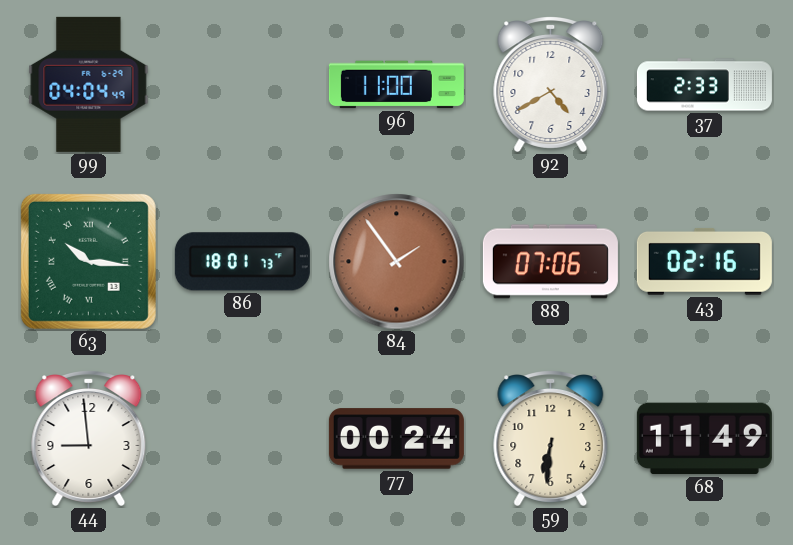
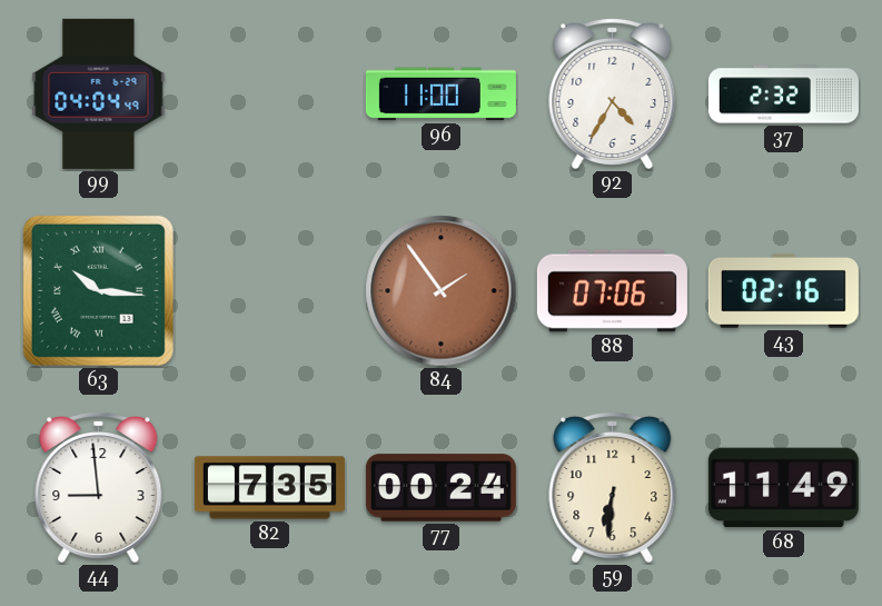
92: 4:40 -> 4:35 (613, 95)
37: 2:33 -> 2:32 (783, 95)
86: 18:01 -> none (242, 262)
82: none -> 7:35 (269, 488)
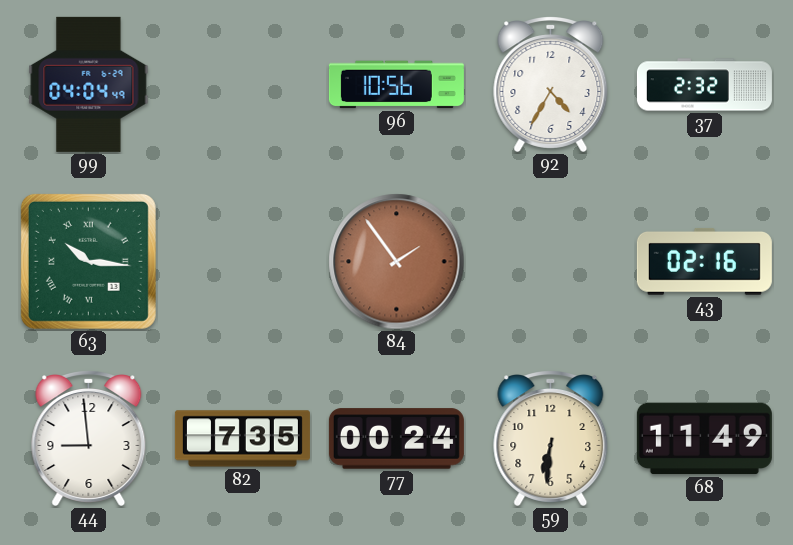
96: 11:00 -> 10:56 (396, 85)
88: 07:06 -> none (612, 291)
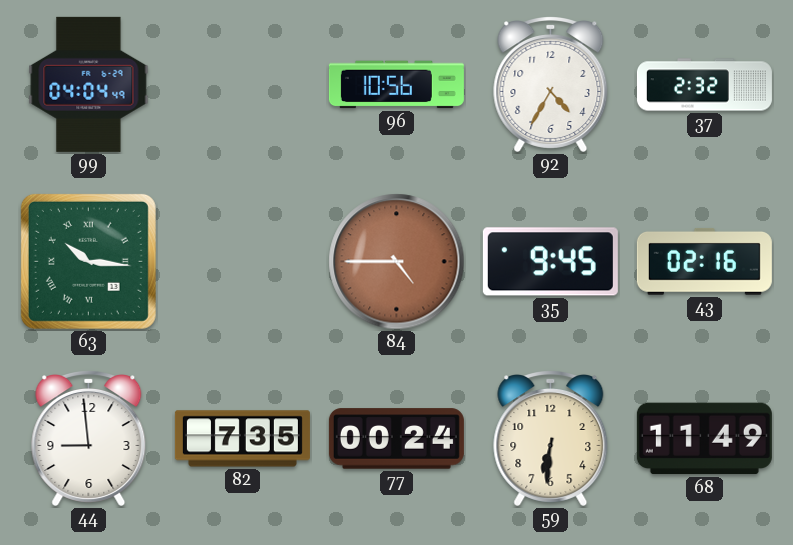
84: 1:54 -> 4:45 (397, 262)
35: none -> 9:45 (550, 262)
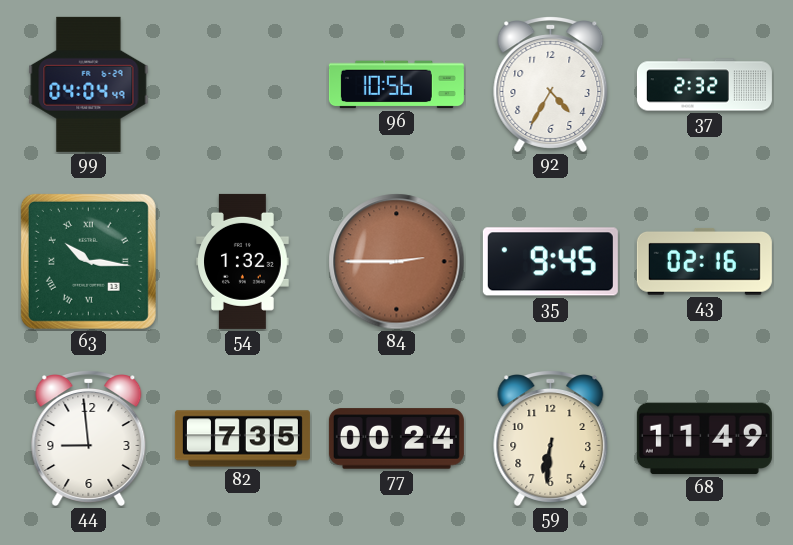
54: none -> 1:32 (243, 261)
84: 4:45 -> 2:45 (397, 262)
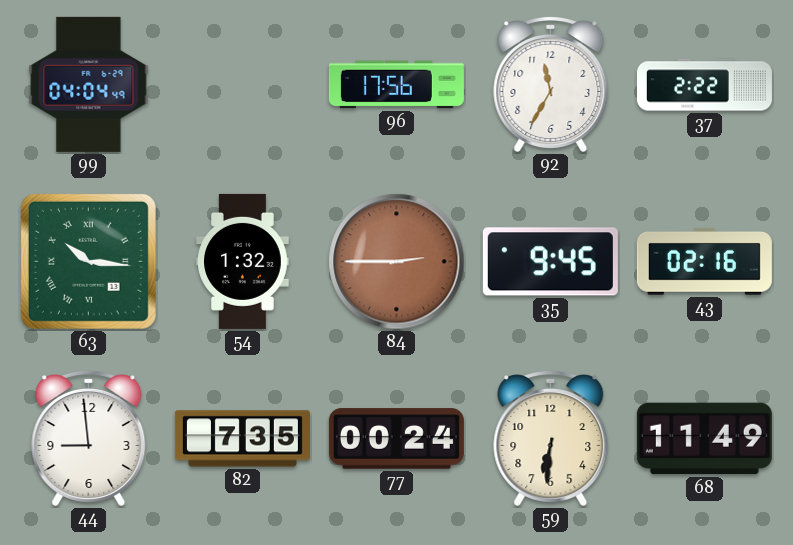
96: 10:56 -> 17:56 (396, 85)
92: 4:35 -> 11:35 (551, 85)
37: 2:32 -> 2:22 (704, 85)
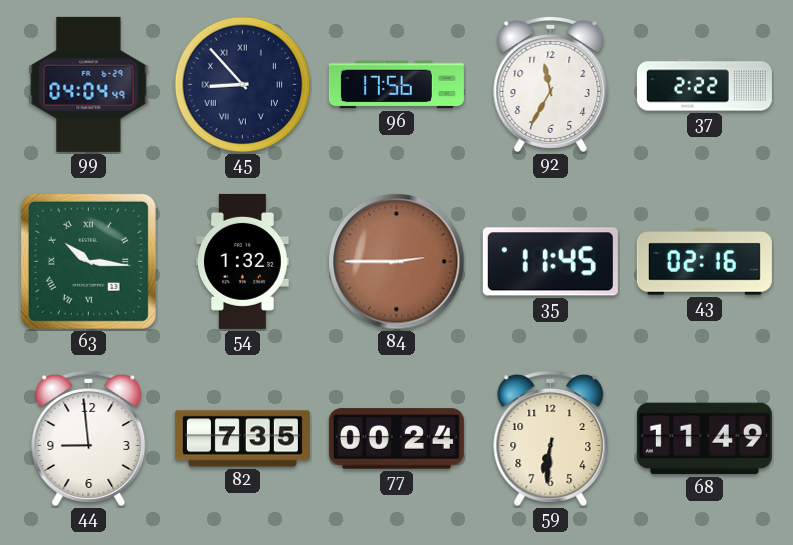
45: none -> 8:53 (243, 85)
35: 9:45 -> 11:45 (550, 262)
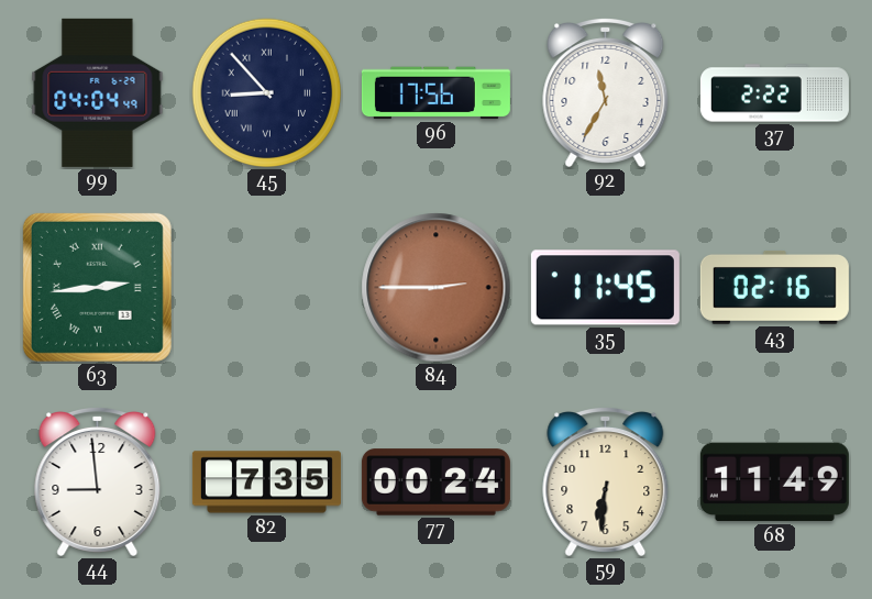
63: 10:16 -> 2:44 (97, 287)
54: 1:32 -> none (243, 261)
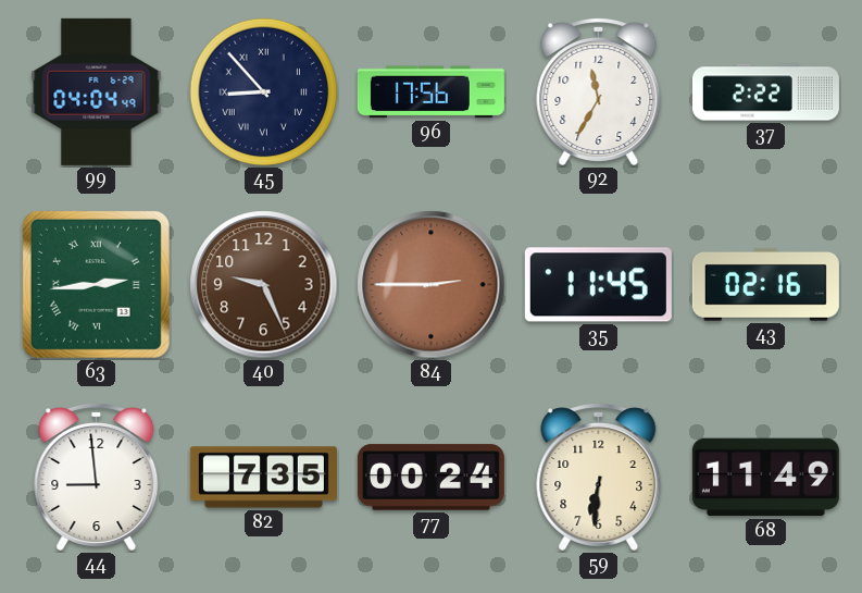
40: none -> 9:26 (264, 285)
